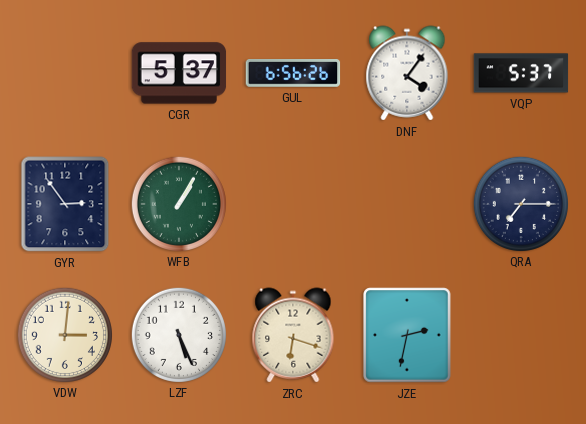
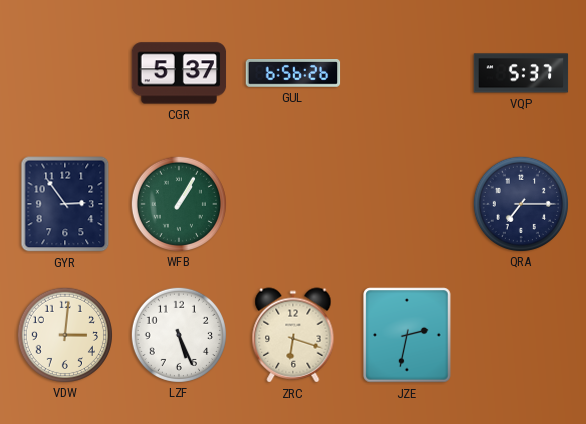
DNF: 4:06 -> none (407, 73)
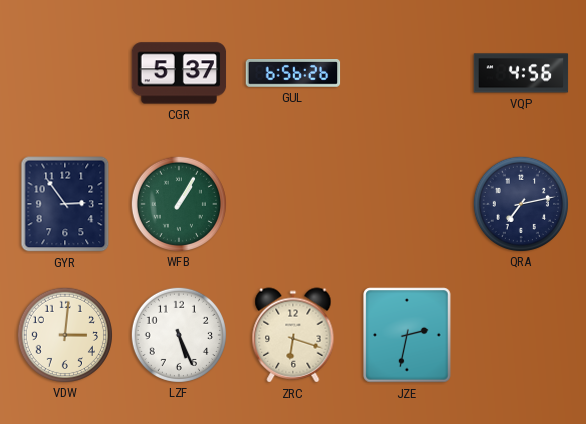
VQP: 5:37 -> 4:56 (521, 73)
QRA: 7:15 -> 7:13 (520, 203)
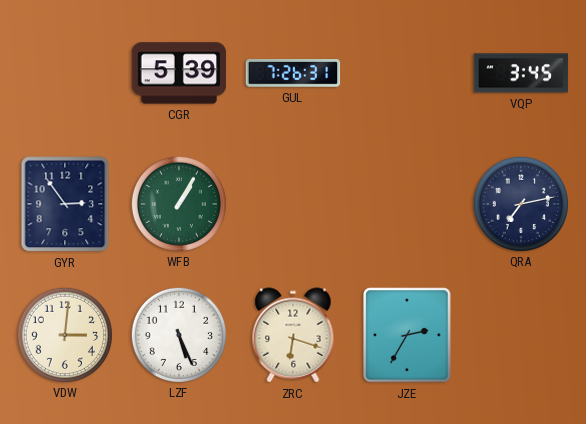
CGR: 5:37 -> 5:39 (179, 73)
GUL: 6:56 -> 7:26 (293, 74)
VQP: 4:56 -> 3:45 (521, 73)
JZE: 2:32 -> 2:35 (407, 335)
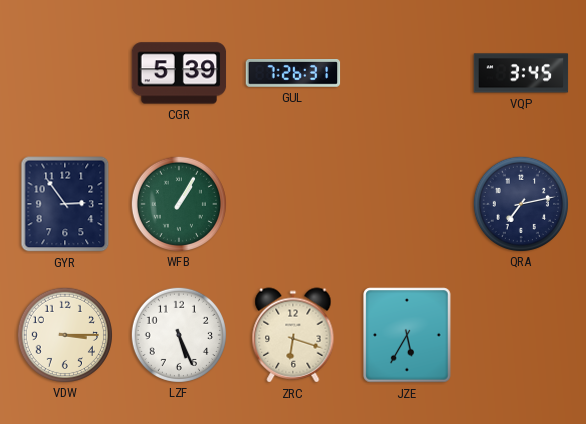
VDW: 3:01 -> 3:15 (64, 334)
JZE: 2:35 -> 5:35 (407, 335)
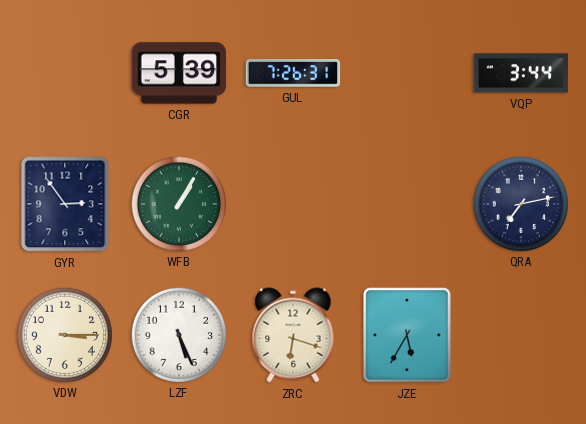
VQP: 3:45 -> 3:44 (521, 73)
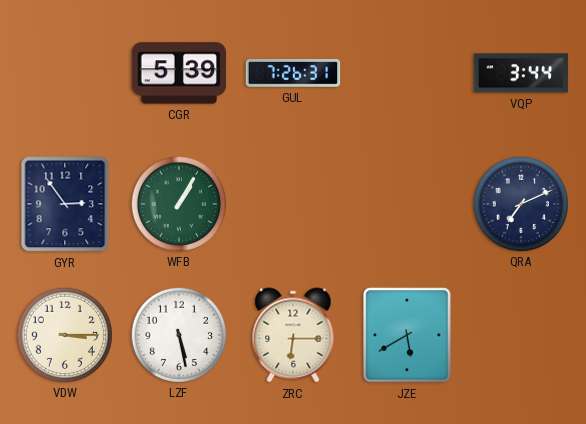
QRA: 7:13 -> 7:11 (520, 203)
LZF: 5:26 -> 5:28 (178, 334)
ZRC: 6:18 -> 6:15 (293, 335)
JZE: 5:35 -> 5:40 (407, 335)
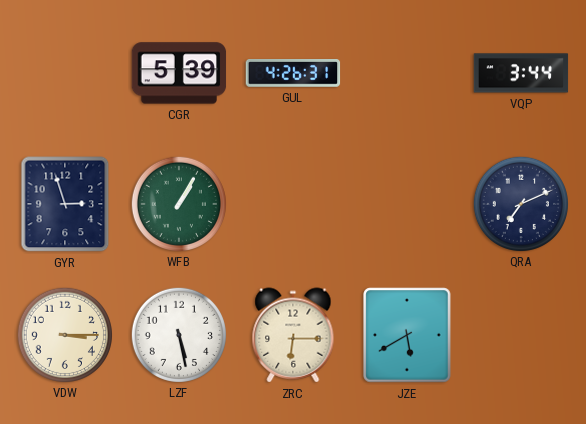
GUL: 7:26 -> 4:26 (293, 74)
GYR: 2:54 -> 2:57 (65, 204)
